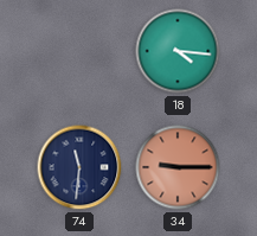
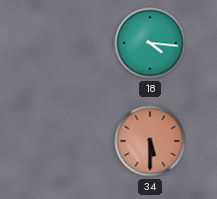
74: 11:31 -> none (79, 167)
34: 9:15 -> 5:30 (150, 141)
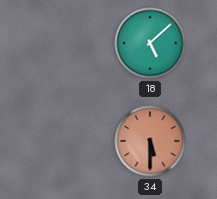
18: 4:16 -> 5:08 (150, 43)
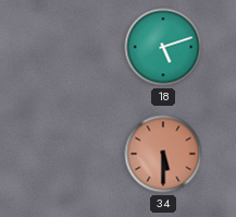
18: 5:08 -> 5:12 (163, 47)
